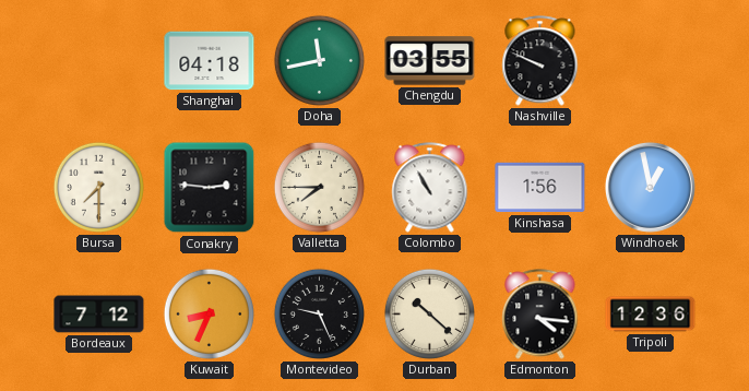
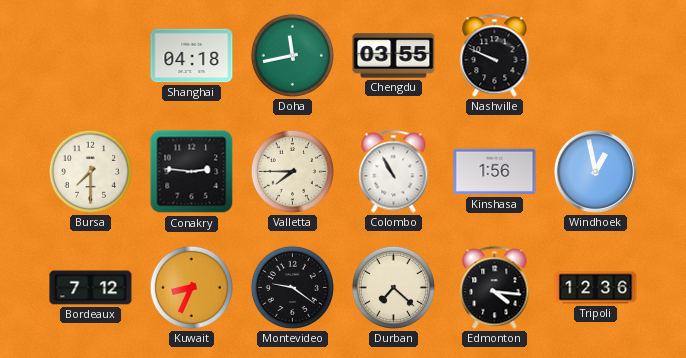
Montevideo: 9:26 -> 9:21 (292, 287)
Durban: 10:22 -> 7:22 (393, 287)
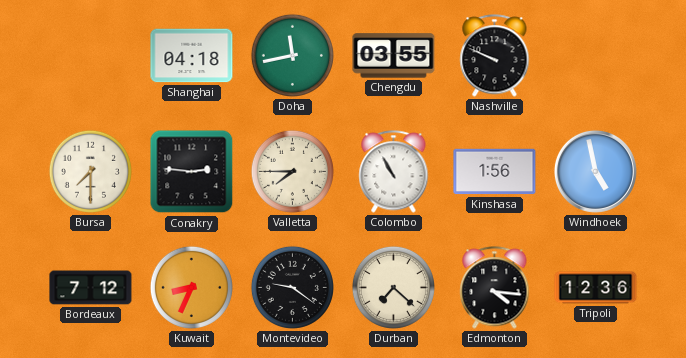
Windhoek: 12:58 -> 4:58 (595, 171)
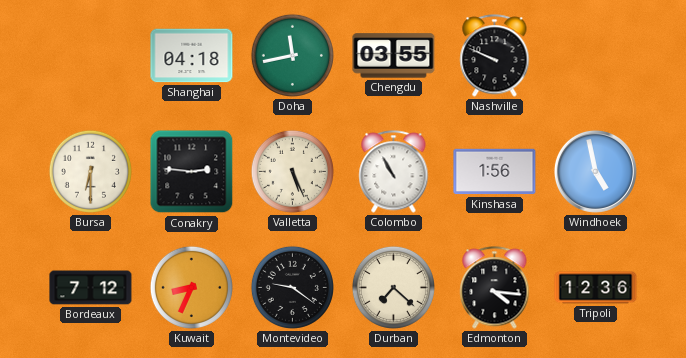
Bursa: 7:30 -> 6:30 (90, 171)
Valletta: 7:45 -> 5:26 (292, 171)
